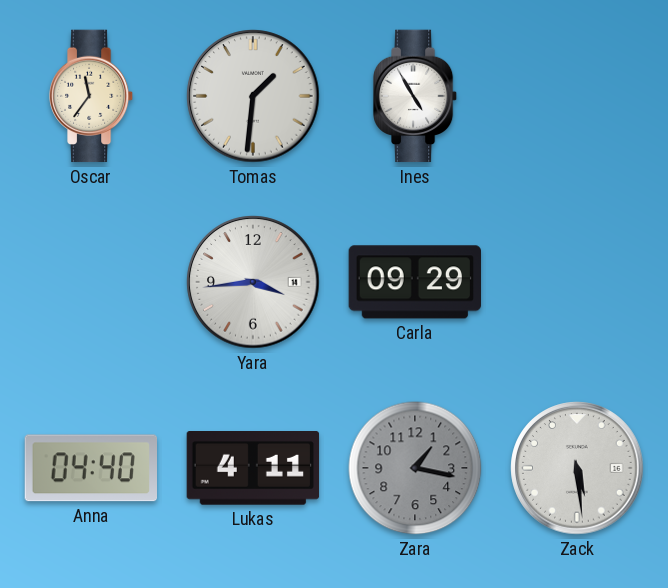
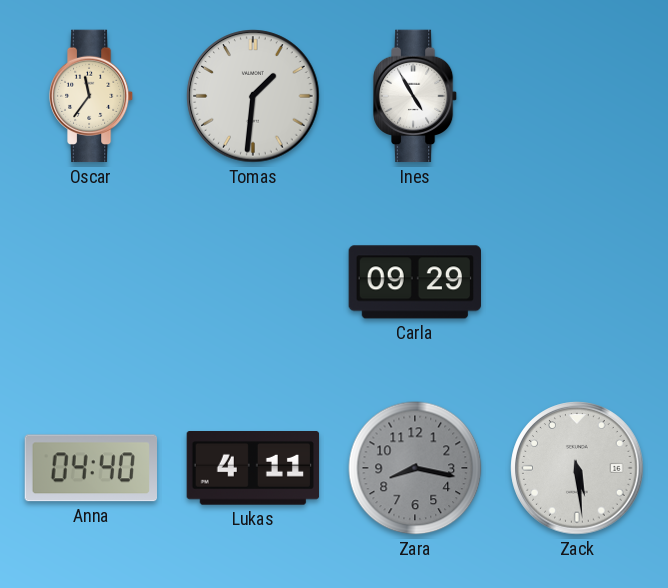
Yara: 3:44 -> none (253, 282)
Zara: 1:17 -> 8:17 (415, 468)
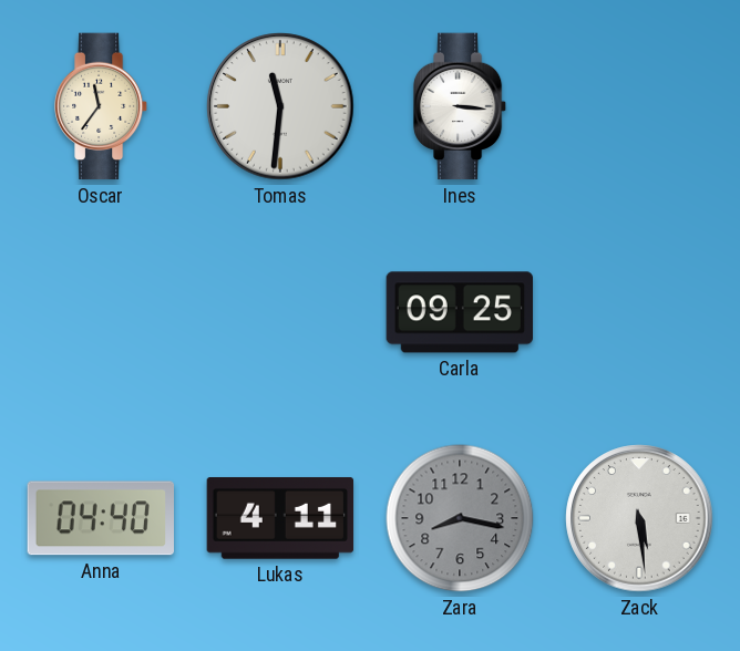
Tomas: 1:31 -> 11:31 (280, 106)
Ines: 4:55 -> 3:16 (460, 106)
Carla: 09:29 -> 09:25 (459, 312)
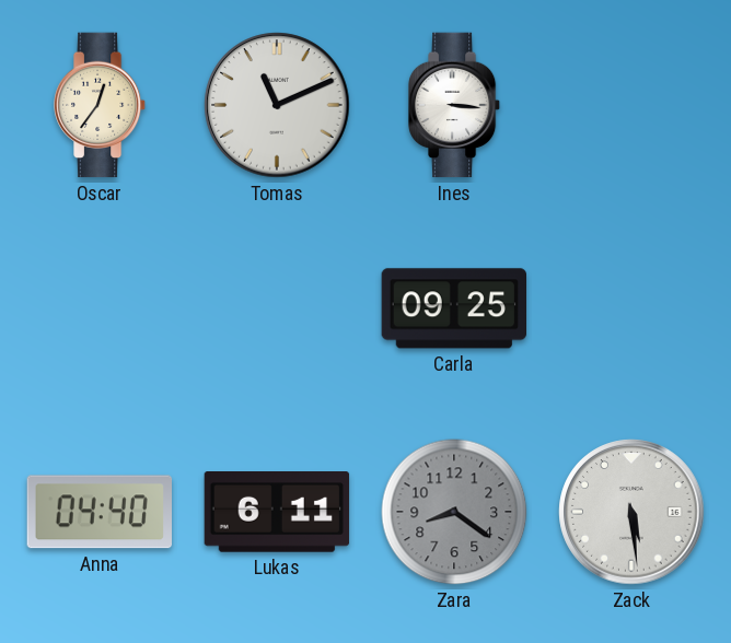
Oscar: 11:36 -> 12:36 (100, 105)
Tomas: 11:31 -> 11:11 (277, 105)
Lukas: 4:11 -> 6:11 (277, 513)
Zara: 8:17 -> 8:21 (454, 512)
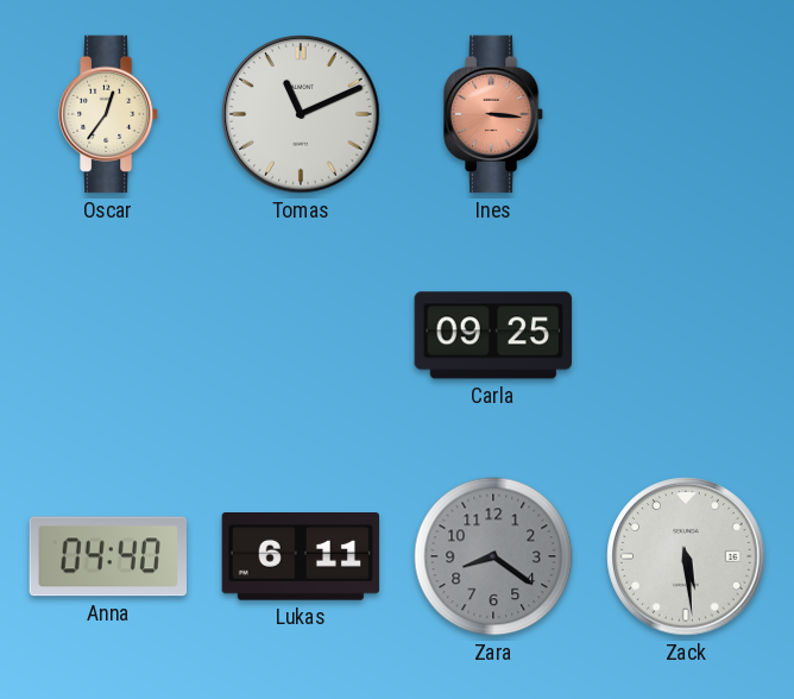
Ines dial: white -> salmon (493, 114)
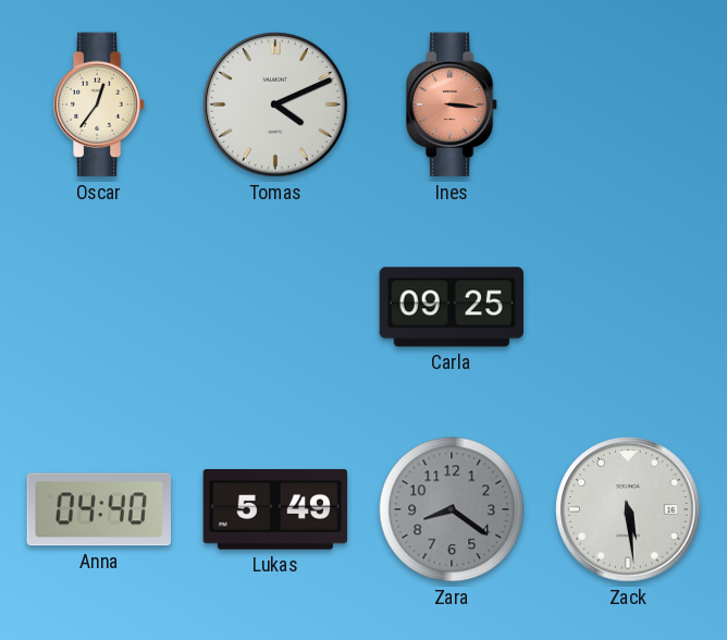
Tomas: 11:11 -> 4:11 (275, 104)
Lukas: 6:11 -> 5:49 (275, 510)
